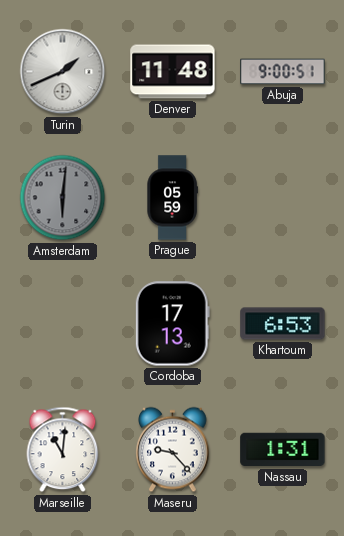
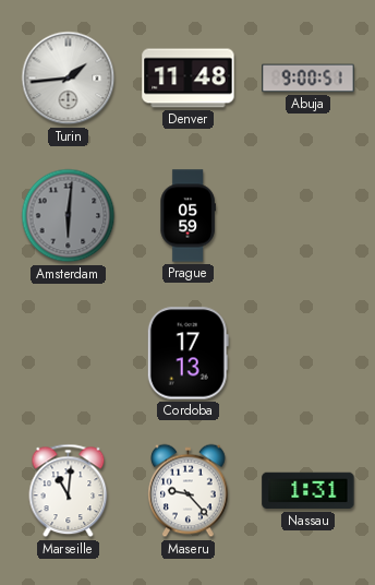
Turin: 1:41 -> 1:44 (69, 79)
Khartoum: 6:53 -> none (283, 324)
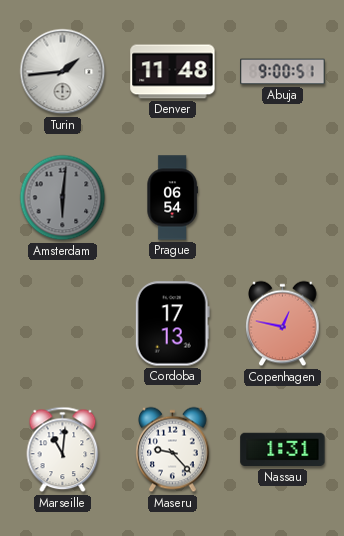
Prague: 05:59 -> 06:54 (172, 198)
Copenhagen: none -> 12:47 (283, 324)
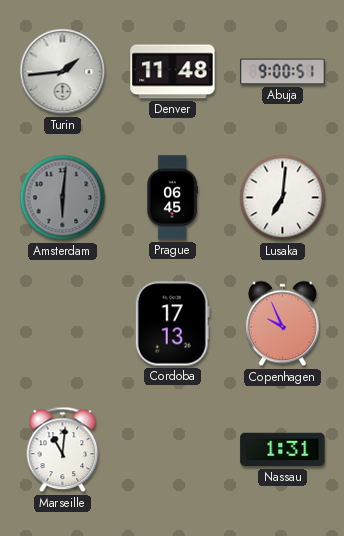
Prague: 06:54 -> 06:45 (172, 198)
Lusaka: none -> 7:01 (283, 198)
Copenhagen: 12:47 -> 9:56 (283, 324)
Maseru: 9:23 -> none (173, 450)
